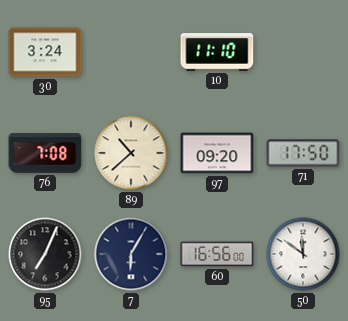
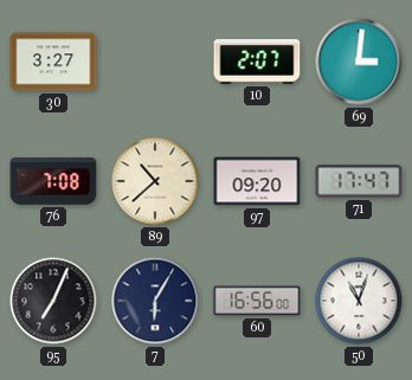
30: 3:24 -> 3:27 (53, 62)
10: 11:10 -> 2:07 (257, 63)
69: none -> 3:01 (359, 62)
71: 17:50 -> 17:47 (359, 181)
50: 11:51 -> 11:03 (359, 301)
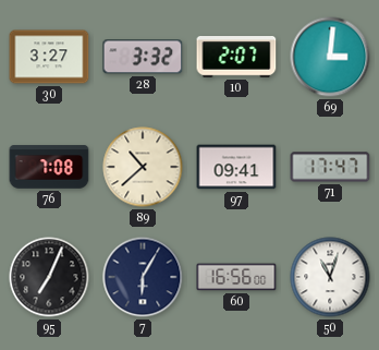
28: none -> 3:32 (143, 57)
97: 09:20 -> 09:41 (236, 167)
